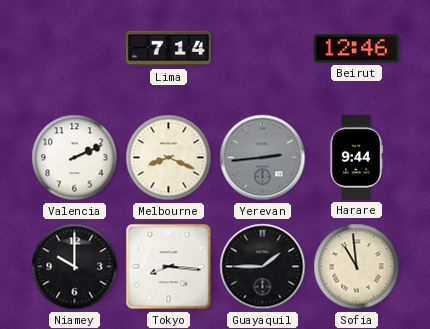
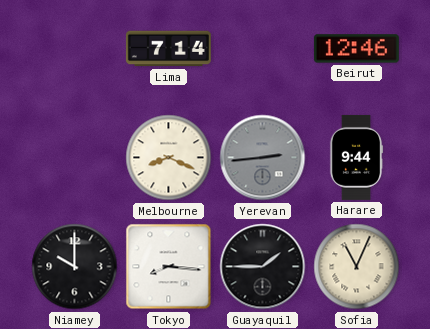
Valencia: 2:11 -> none (75, 158)
Sofia: 10:59 -> 11:04 (357, 267)
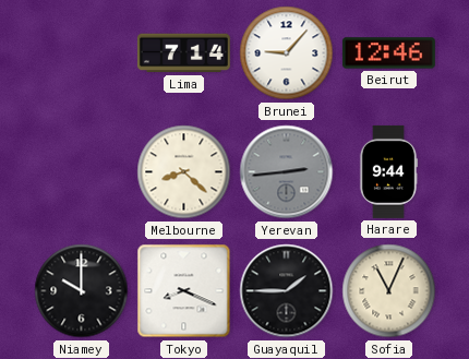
Brunei: none -> 9:07 (287, 53)
Melbourne: 8:19 -> 8:22 (184, 172)
Tokyo: 8:16 -> 8:19 (184, 291)
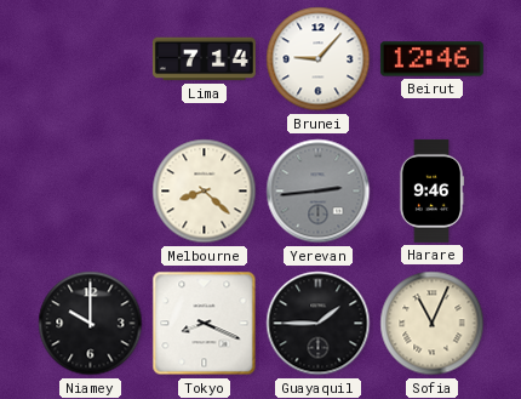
Harare: 9:44 -> 9:46 (431, 190)
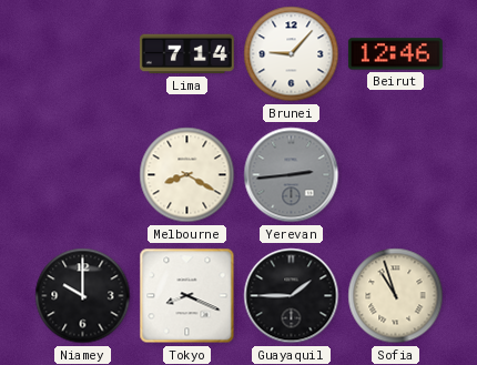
Melbourne: 8:22 -> 8:20 (187, 175)
Harare: 9:46 -> none (431, 190)
Sofia: 11:04 -> 10:57 (396, 296)
